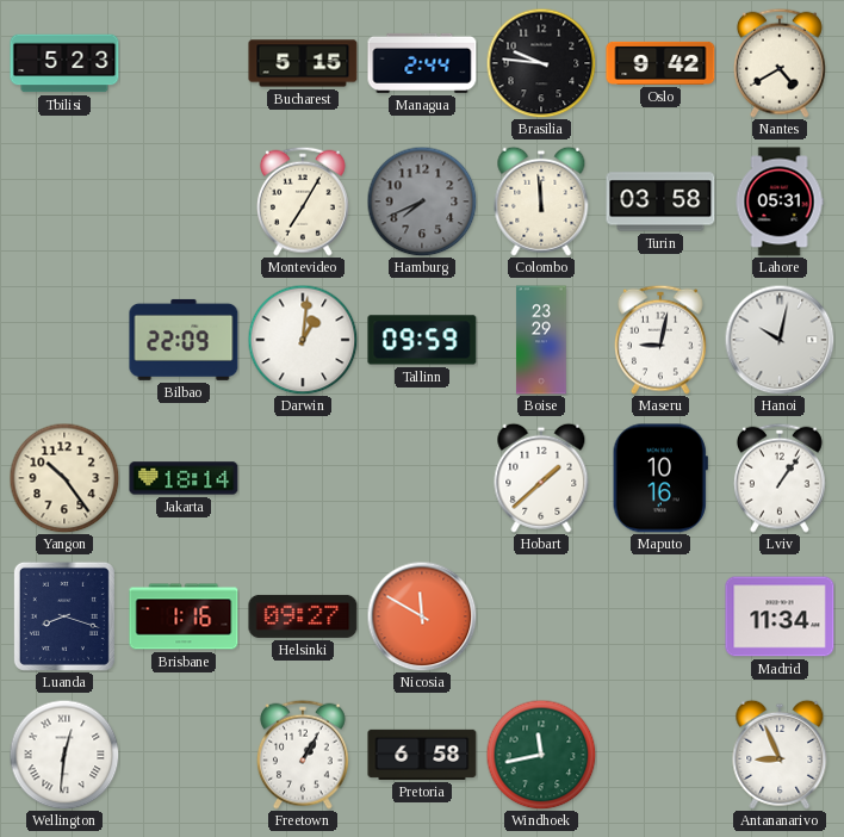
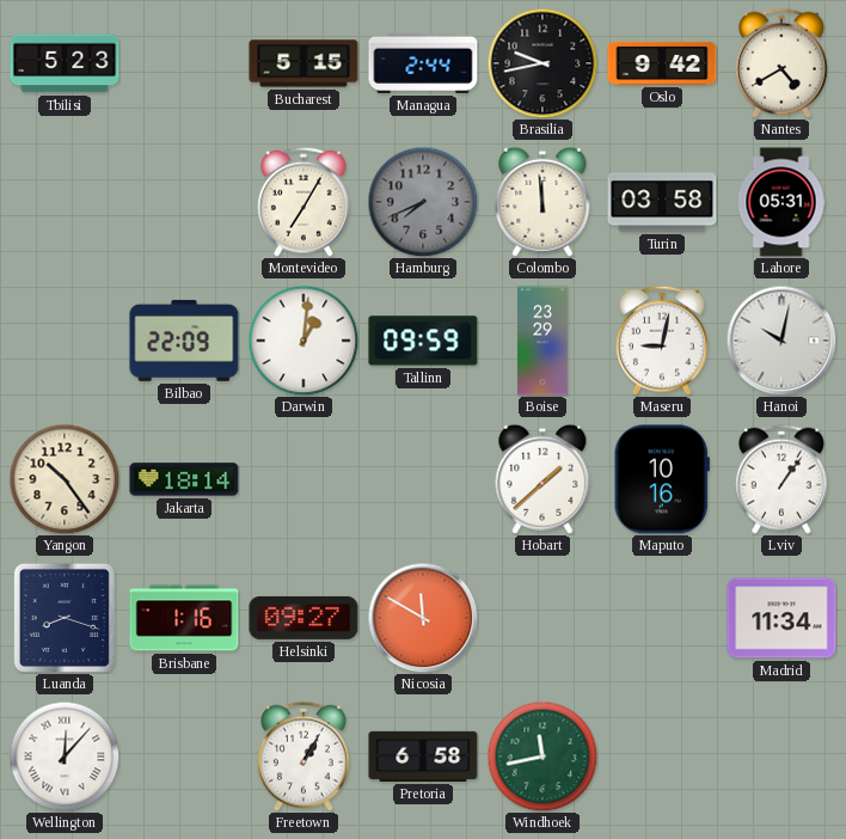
Brasilia: 9:46 -> 9:43 (542, 63)
Wellington: 12:31 -> 12:07 (65, 757)
Antananarivo: 8:56 -> none (780, 755)
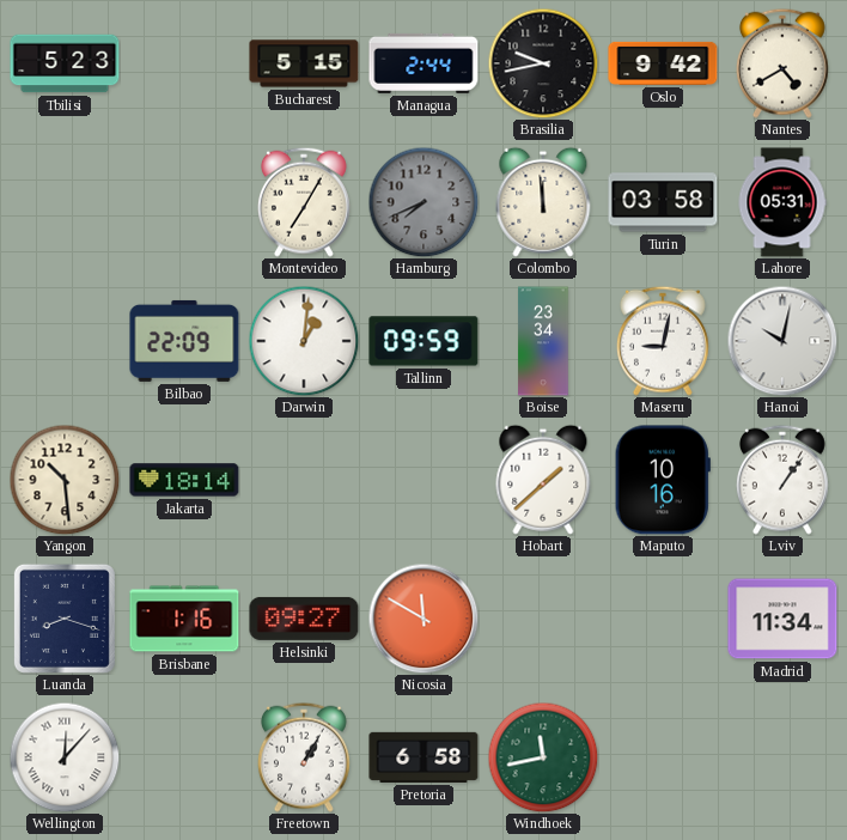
Boise: 23:29 -> 23:34 (543, 341)
Yangon: 10:24 -> 10:29 (65, 480)
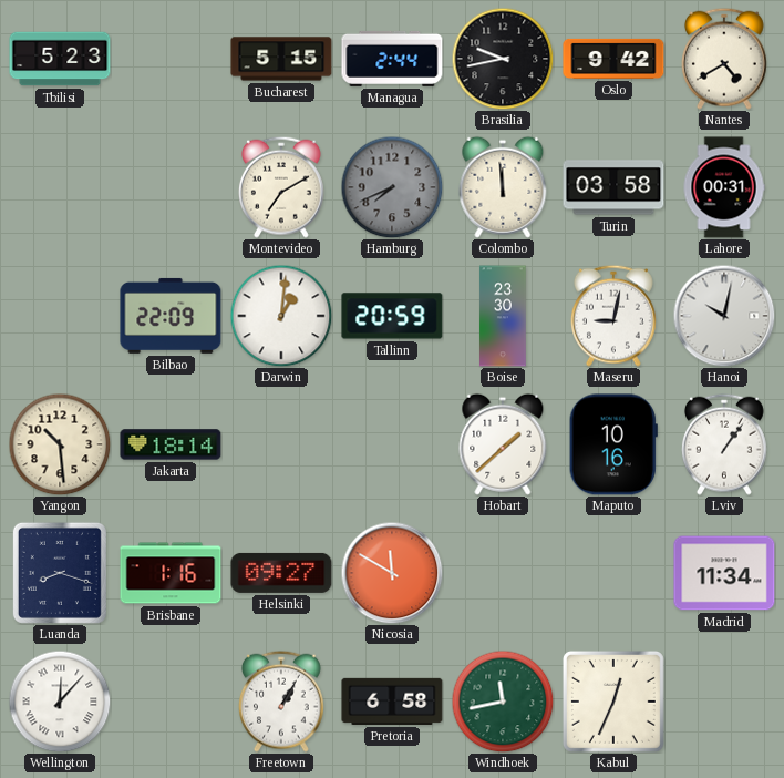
Montevideo: 7:05 -> 7:10 (281, 187)
Lahore: 05:31 -> 00:31 (724, 187)
Tallinn: 09:59 -> 20:59 (392, 316)
Boise: 23:34 -> 23:30 (503, 316)
Kabul: none -> 12:34 (613, 702)
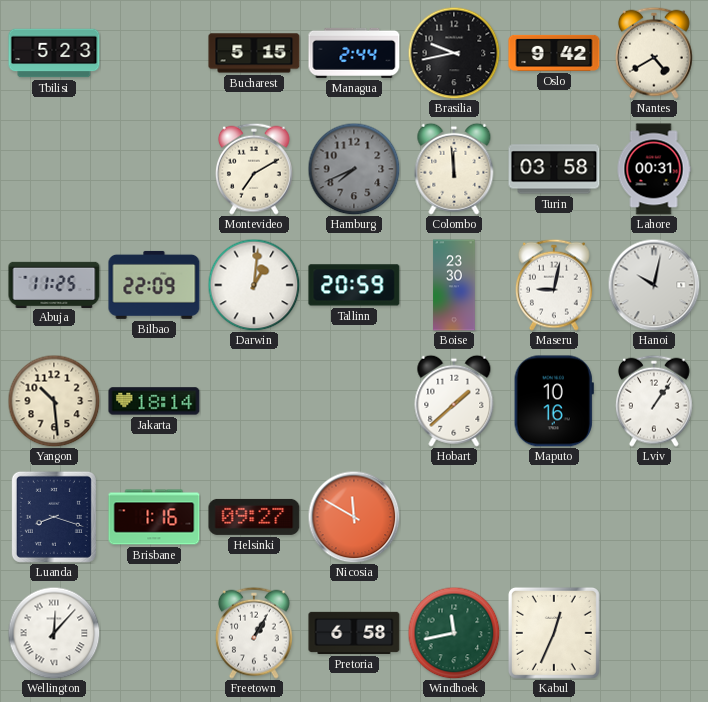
Abuja: none -> 11:25 (54, 284)
Madrid: 11:34 -> none (724, 573)
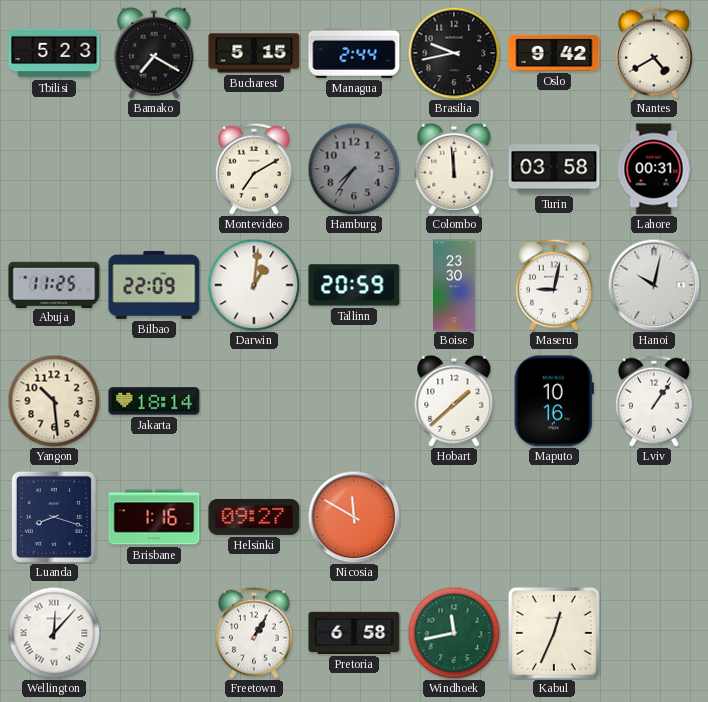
Bamako: none -> 7:20 (154, 53)
Hamburg: 7:41 -> 7:36 (354, 169)
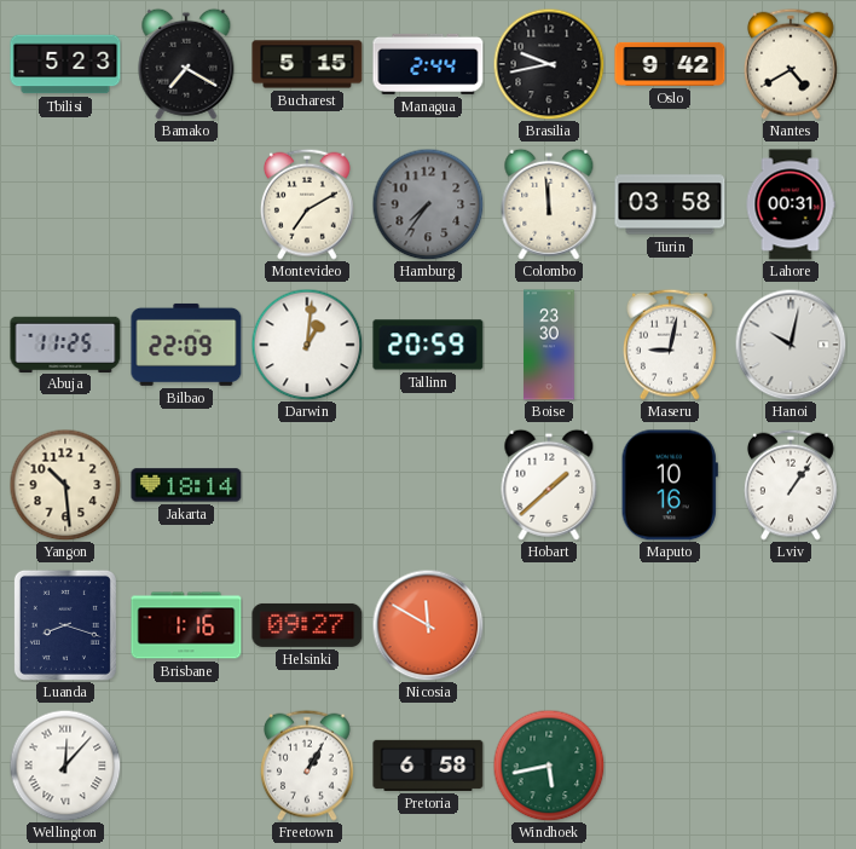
Windhoek: 11:43 -> 5:43 (549, 766)
Kabul: 12:34 -> none (554, 633)
